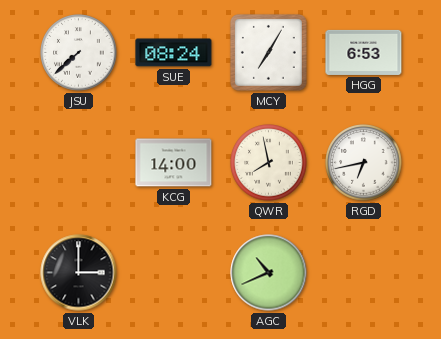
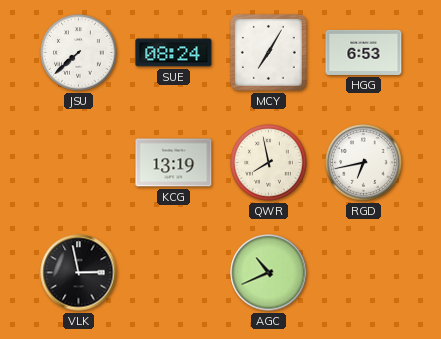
KCG: 14:00 -> 13:19 (174, 163)
VLK: 3:00 -> 2:58 (79, 273)
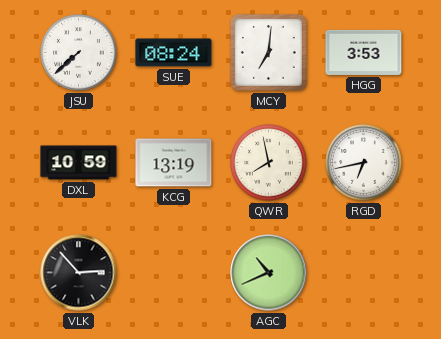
MCY: 7:05 -> 7:01 (268, 52)
HGG: 6:53 -> 3:53 (364, 52)
DXL: none -> 10:59 (79, 163)
VLK: 2:58 -> 2:53 (79, 273)
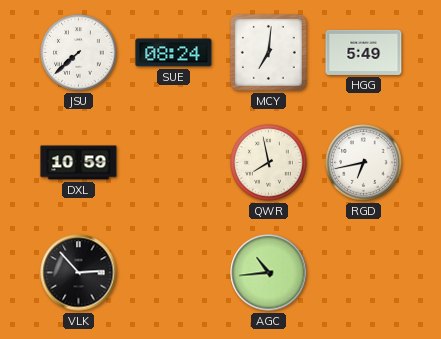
HGG: 3:53 -> 5:49 (364, 52)
KCG: 13:19 -> none (174, 163)
AGC: 10:41 -> 10:44 (269, 273)
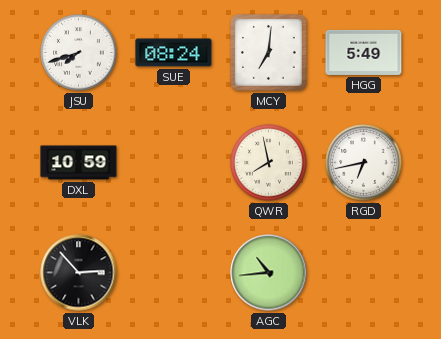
JSU: 7:38 -> 7:42 (79, 53)
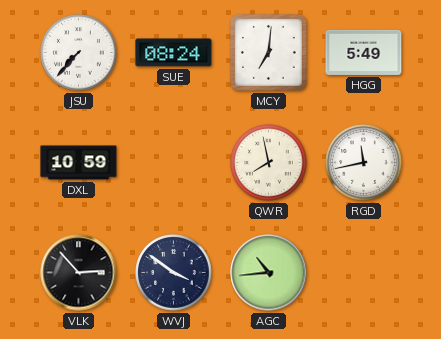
JSU: 7:42 -> 7:37 (79, 53)
RGD: 6:43 -> 11:43 (364, 163)
WVJ: none -> 3:51 (174, 273)
